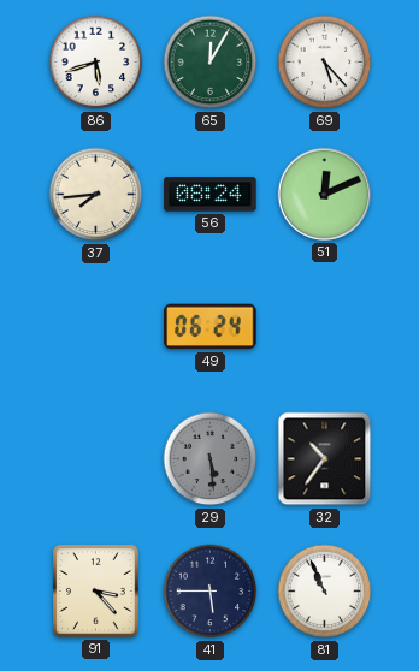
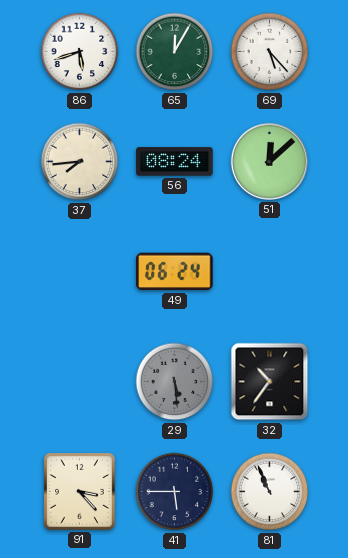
51: 12:11 -> 12:08 (269, 161)
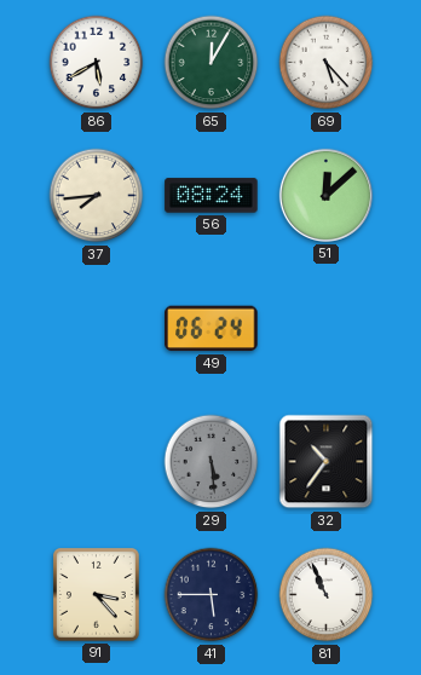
86: 5:42 -> 5:40 (97, 63)
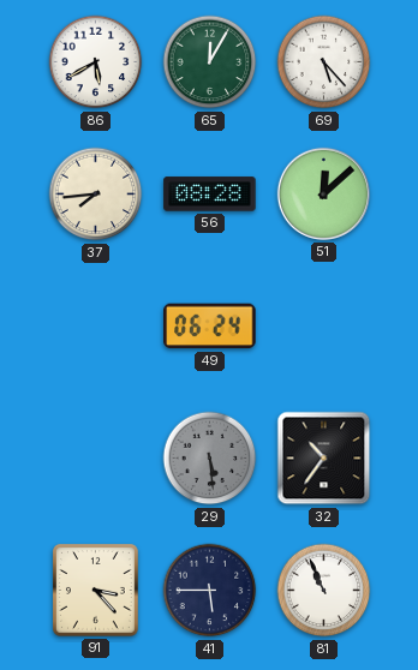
56: 08:24 -> 08:28 (210, 195)
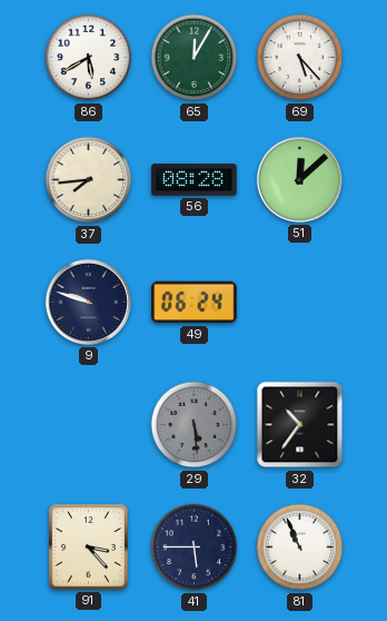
9: none -> 9:48 (88, 302)
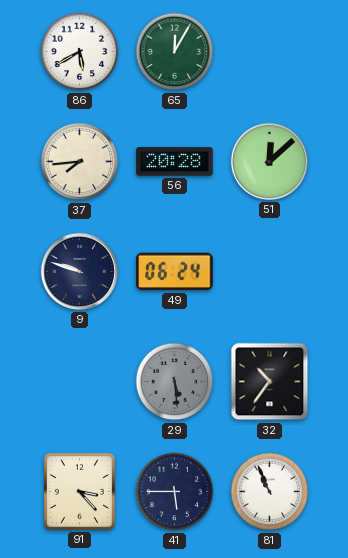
69: 5:23 -> none (300, 58)
56: 08:28 -> 20:28 (175, 162)
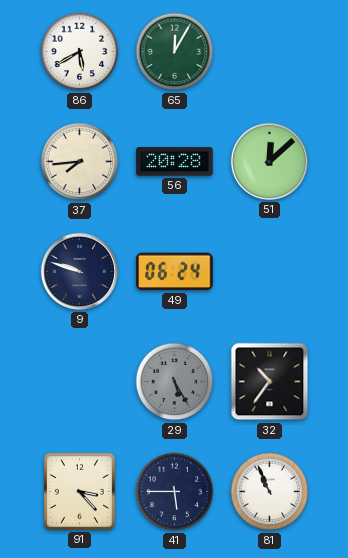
29: 5:29 -> 5:25 (175, 382)
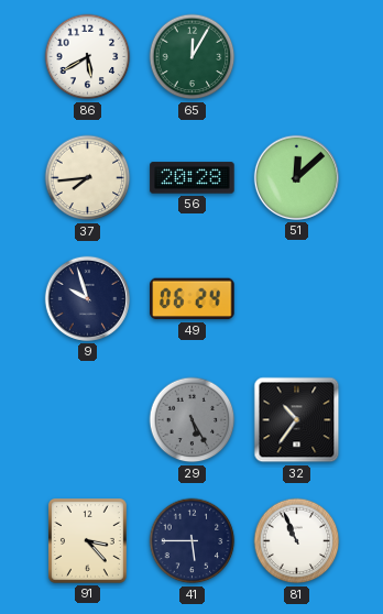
9: 9:48 -> 9:57 (87, 298)
